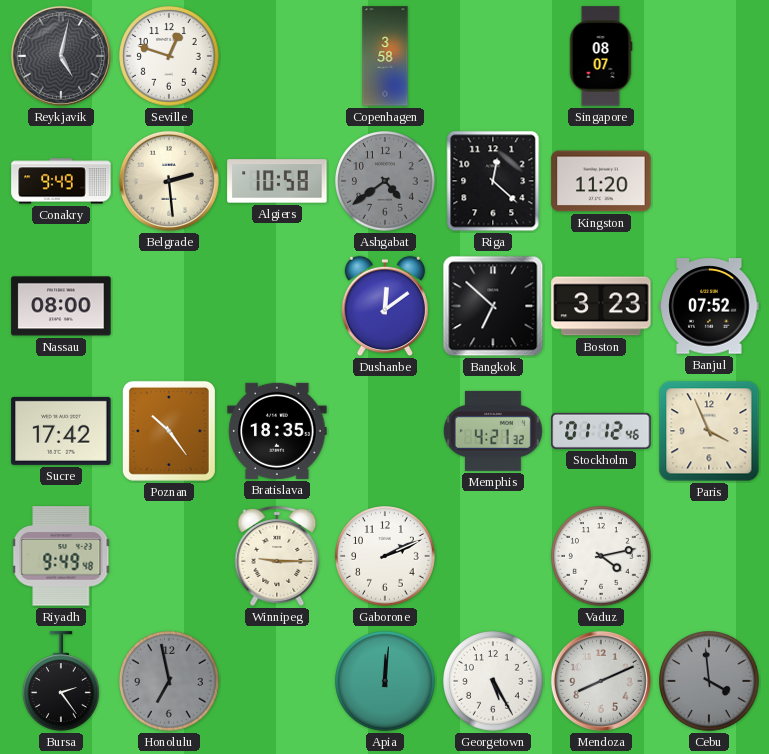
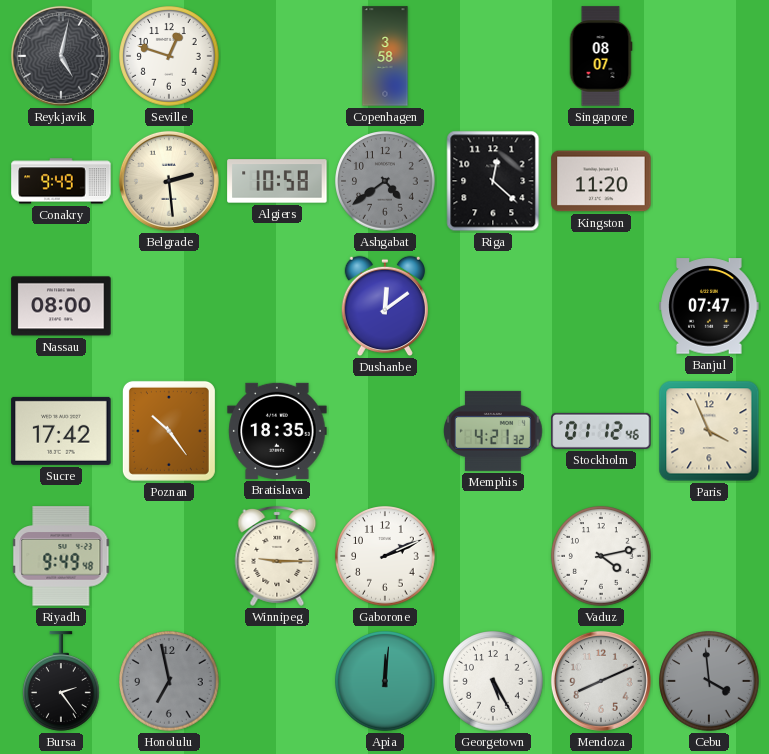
Bangkok: 6:52 -> none (493, 306)
Boston: 3:23 -> none (601, 306)
Banjul: 07:52 -> 07:47 (709, 306)
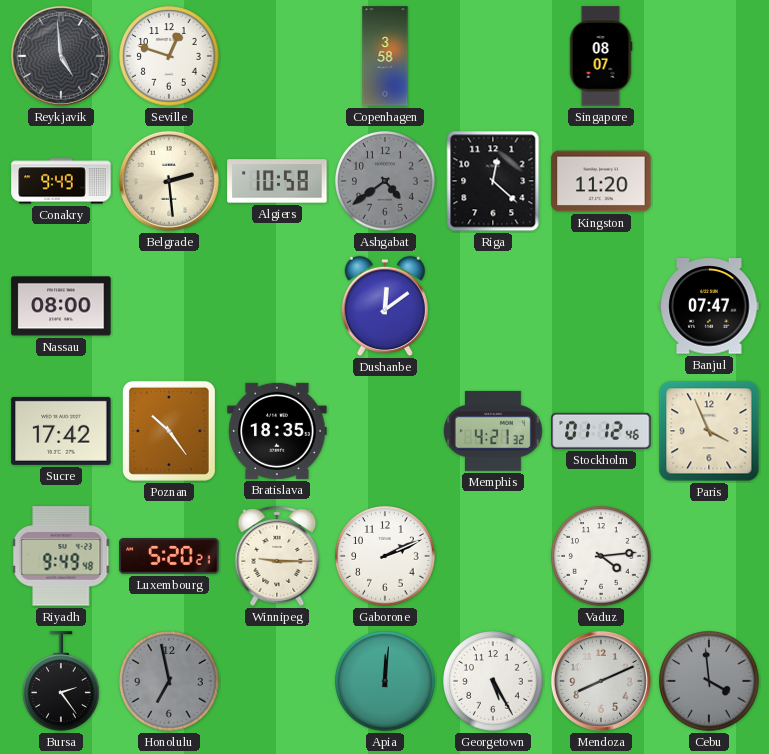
Reykjavik: 5:02 -> 4:59 (61, 56)
Luxembourg: none -> 5:20 (169, 556)
Vaduz: 4:13 -> 4:14 (601, 556)
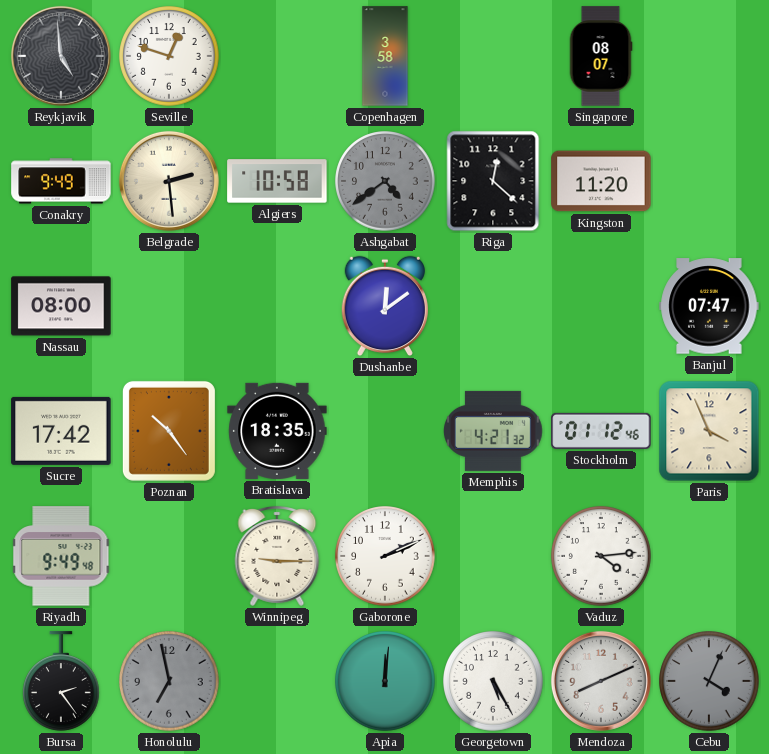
Luxembourg: 5:20 -> none (169, 556)
Cebu: 3:59 -> 4:04 (709, 681)
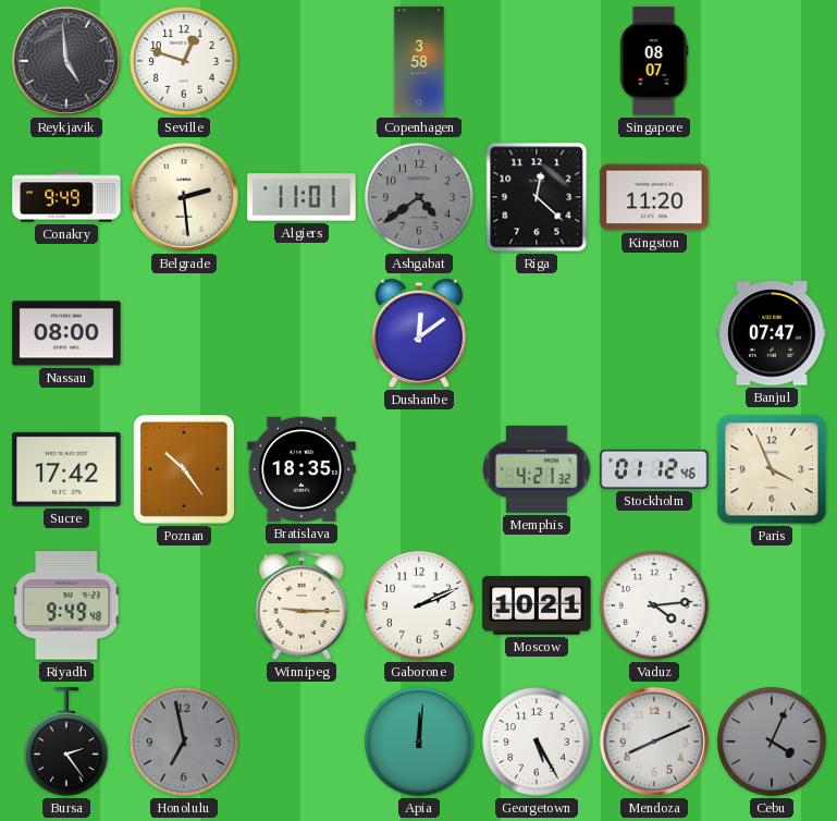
Algiers: 10:58 -> 11:01 (301, 197)
Moscow: none -> 10:21 (537, 605)
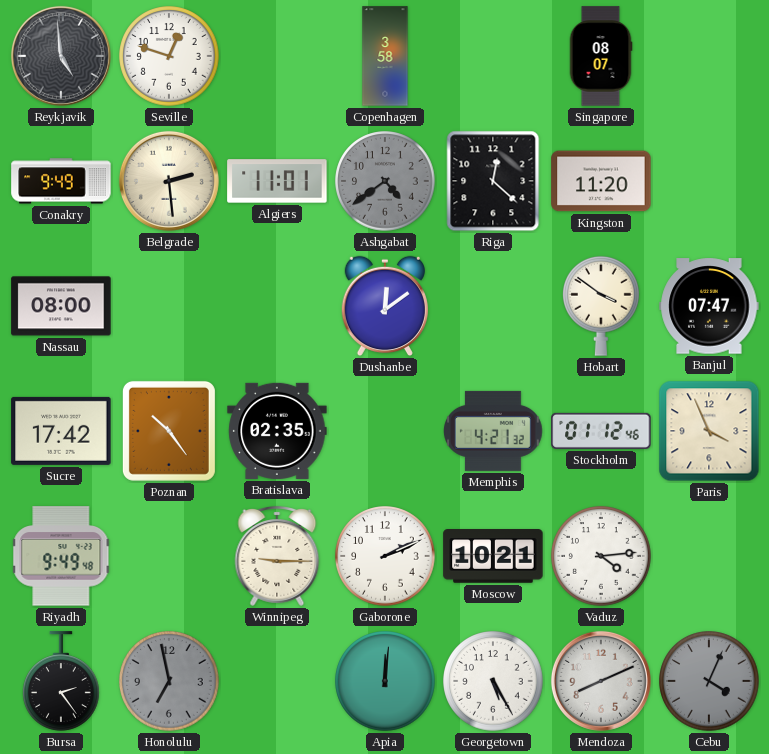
Hobart: none -> 3:51 (602, 306)
Bratislava: 18:35 -> 02:35 (277, 431)
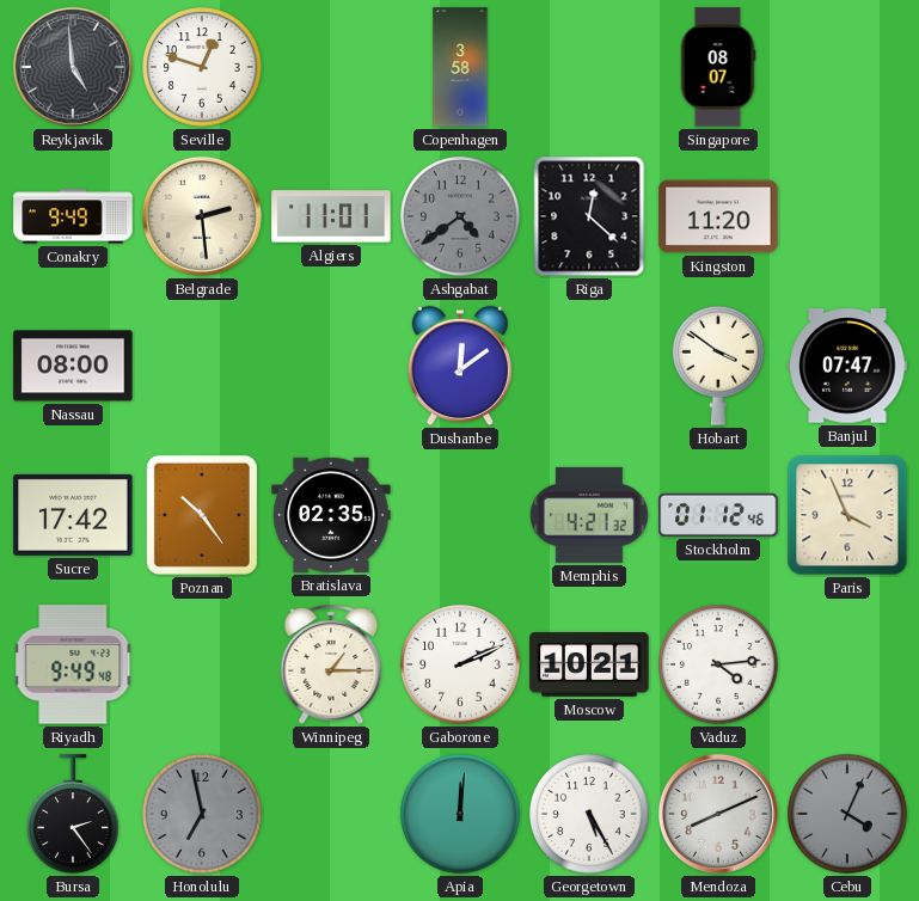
Winnipeg: 9:15 -> 1:15 (331, 666)
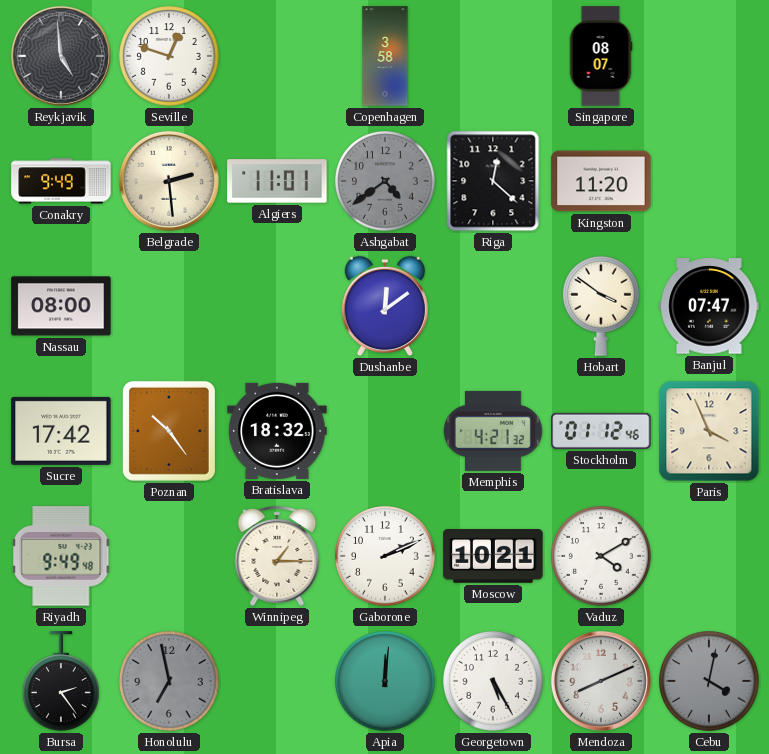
Bratislava: 02:35 -> 18:32 (277, 431)
Vaduz: 4:14 -> 4:10 (601, 556)
Cebu: 4:04 -> 4:02 (709, 681)
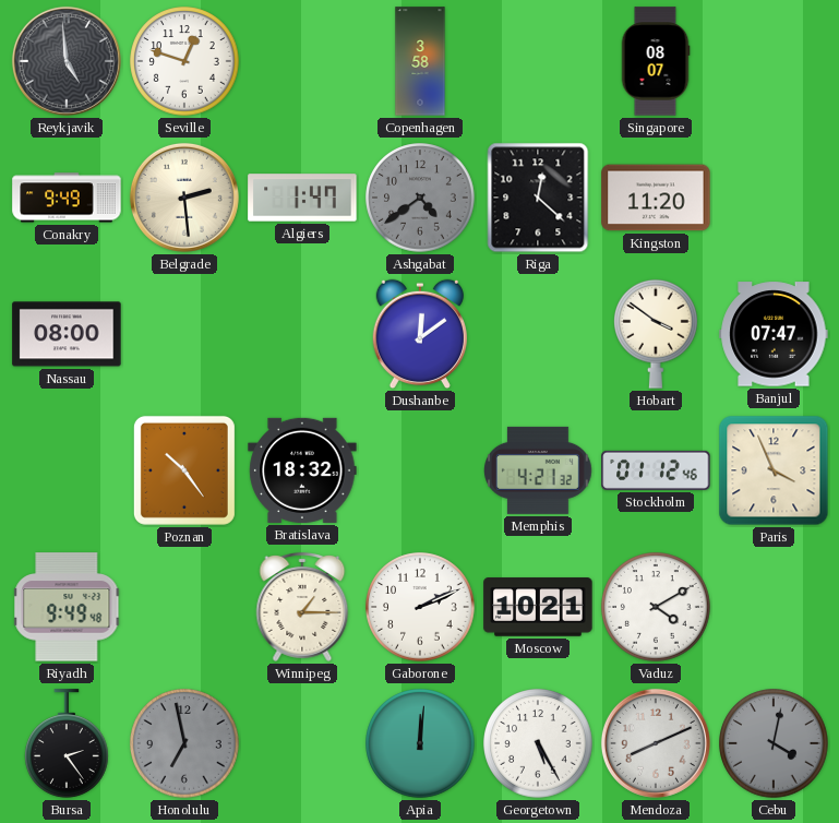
Algiers: 11:01 -> 1:47 (302, 198)
Sucre: 17:42 -> none (61, 431)
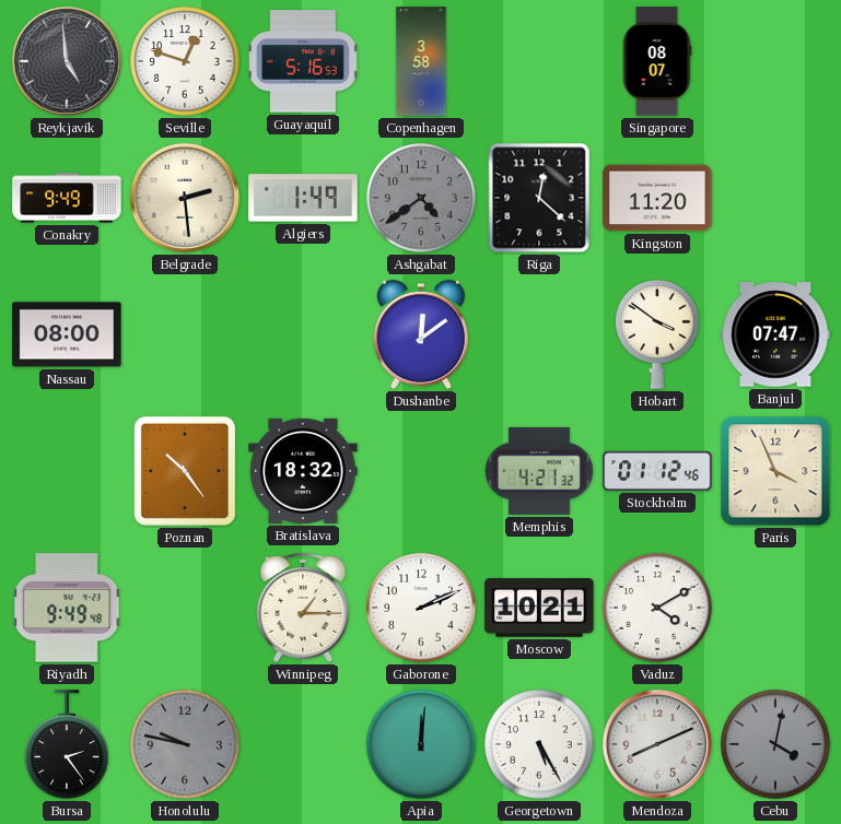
Guayaquil: none -> 5:16 (303, 61)
Algiers: 1:47 -> 1:49 (303, 198)
Honolulu: 6:58 -> 9:47 (185, 744)
